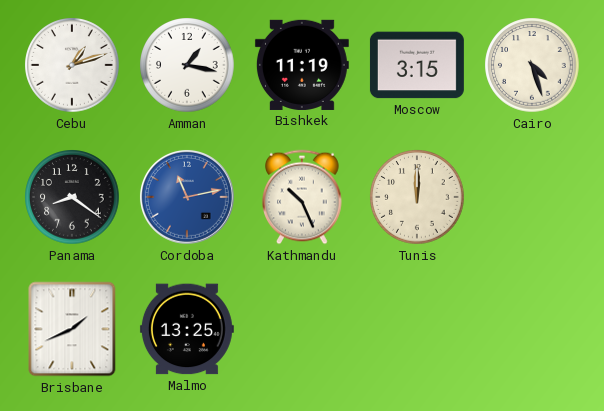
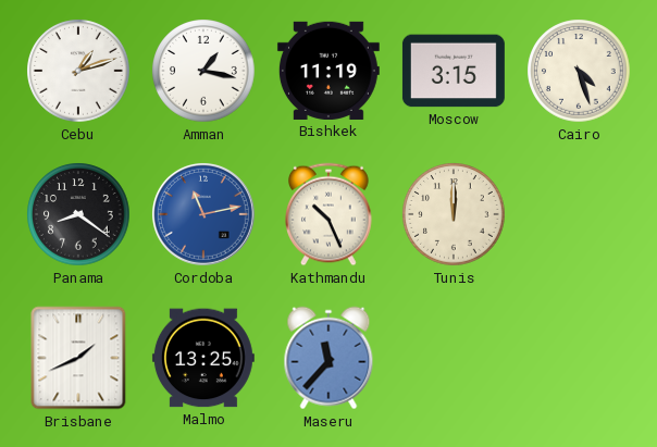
Maseru: none -> 11:37 (328, 358)
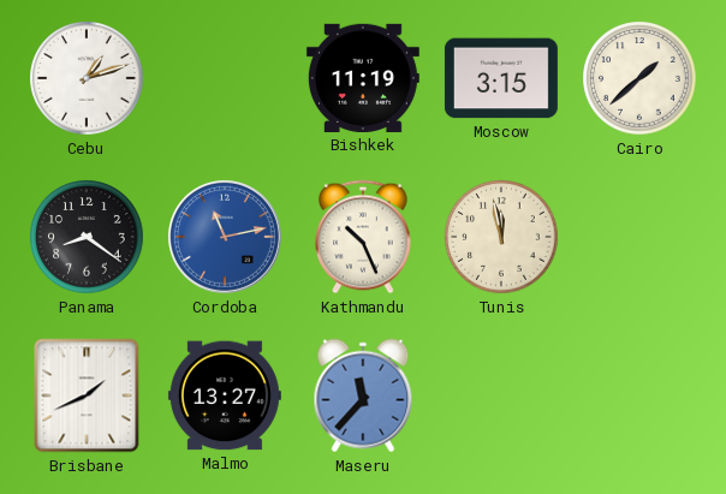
Amman: 1:17 -> none (203, 71)
Cairo: 4:27 -> 1:38 (639, 78)
Tunis: 12:00 -> 11:58 (501, 237)
Malmo: 13:25 -> 13:27 (225, 395)
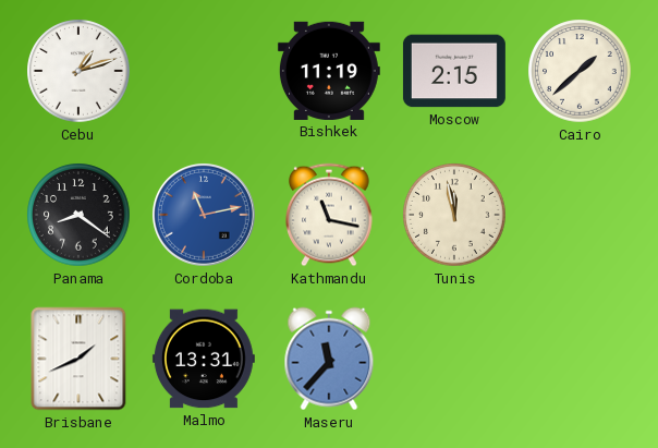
Moscow: 3:15 -> 2:15 (454, 71)
Kathmandu: 10:26 -> 11:17 (329, 215)
Malmo: 13:27 -> 13:31 (204, 359)
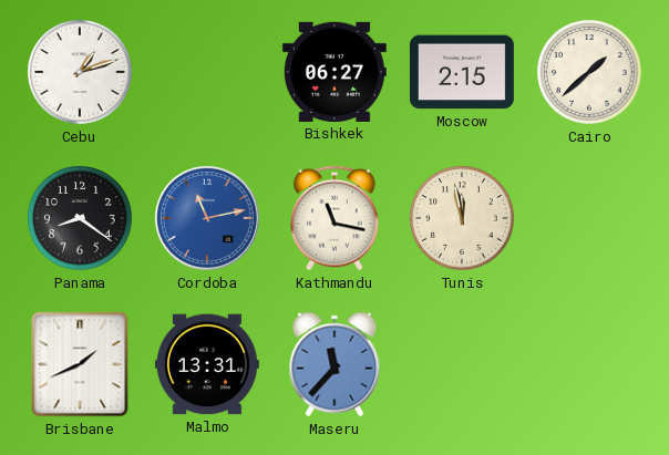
Bishkek: 11:19 -> 06:27 (334, 72)
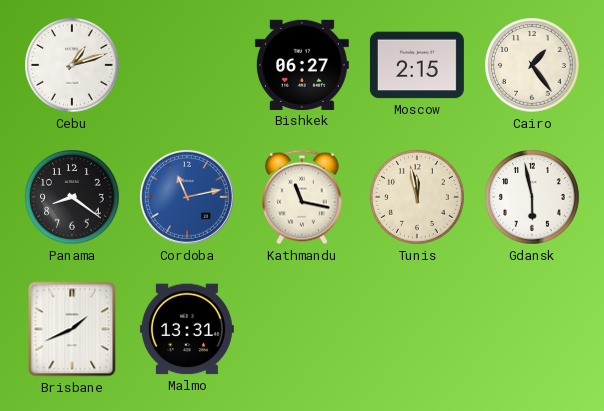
Cairo: 1:38 -> 1:24 (532, 65)
Gdansk: none -> 5:58 (532, 197)
Maseru: 11:37 -> none (334, 364)
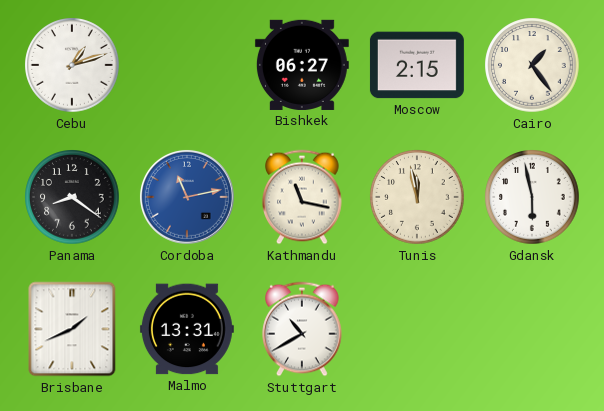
Stuttgart: none -> 10:40 (302, 329)
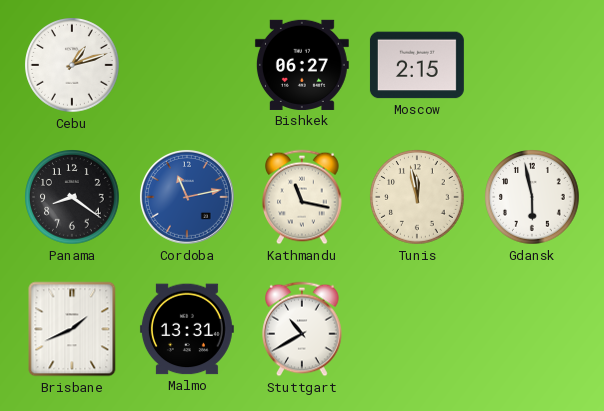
Cairo: 1:24 -> none (532, 65)
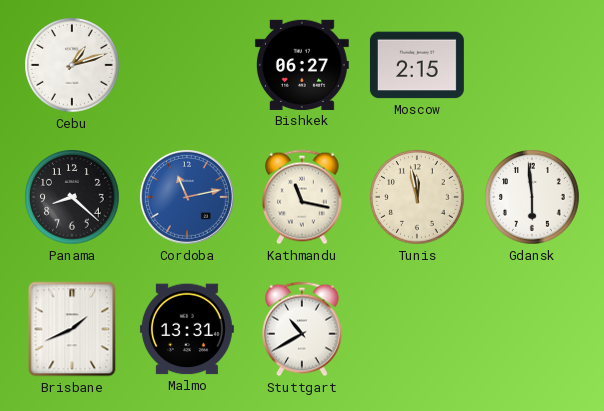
Panama: 8:21 -> 8:22 (72, 197)
Gdansk: 5:58 -> 5:59 (532, 197)
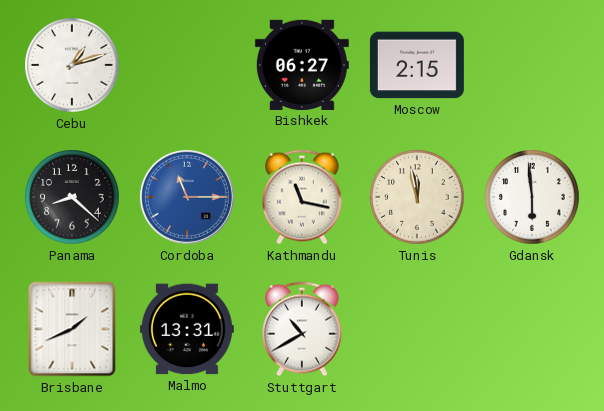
Cordoba: 11:13 -> 11:15 (187, 197)
